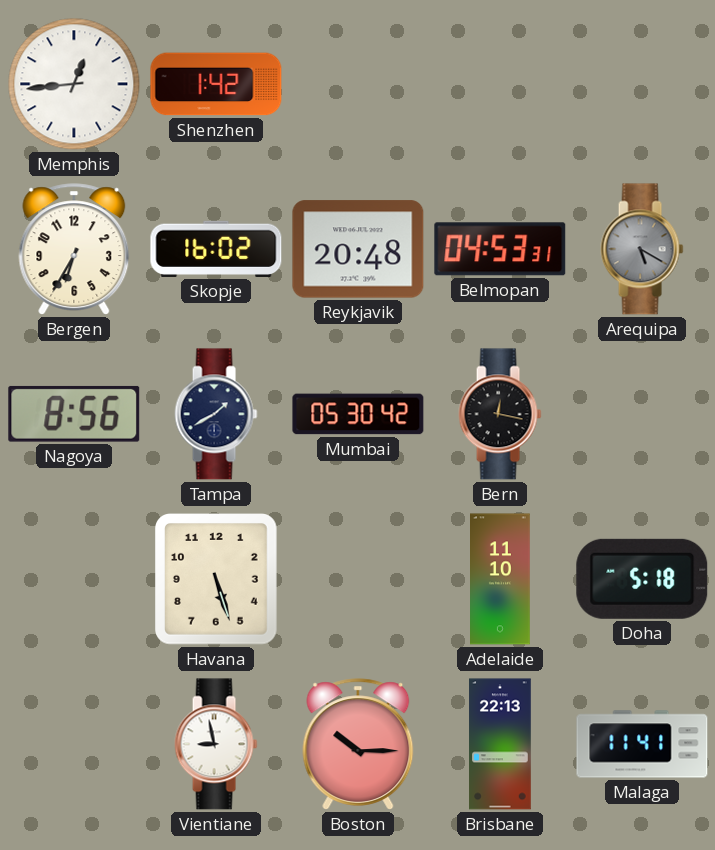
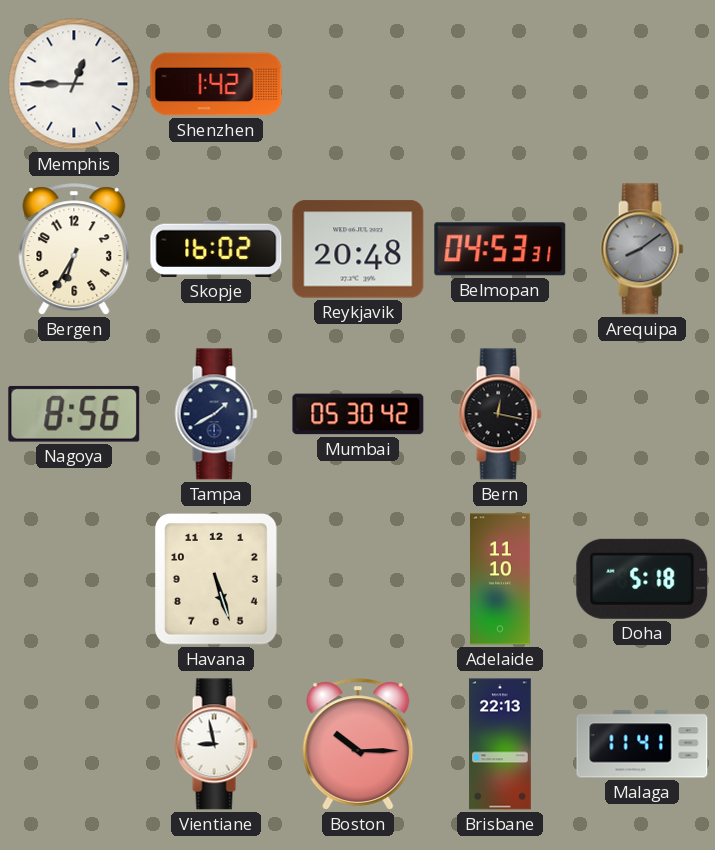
Memphis: 12:44 -> 12:45 (74, 84)
Arequipa: 5:20 -> 8:09 (642, 249)
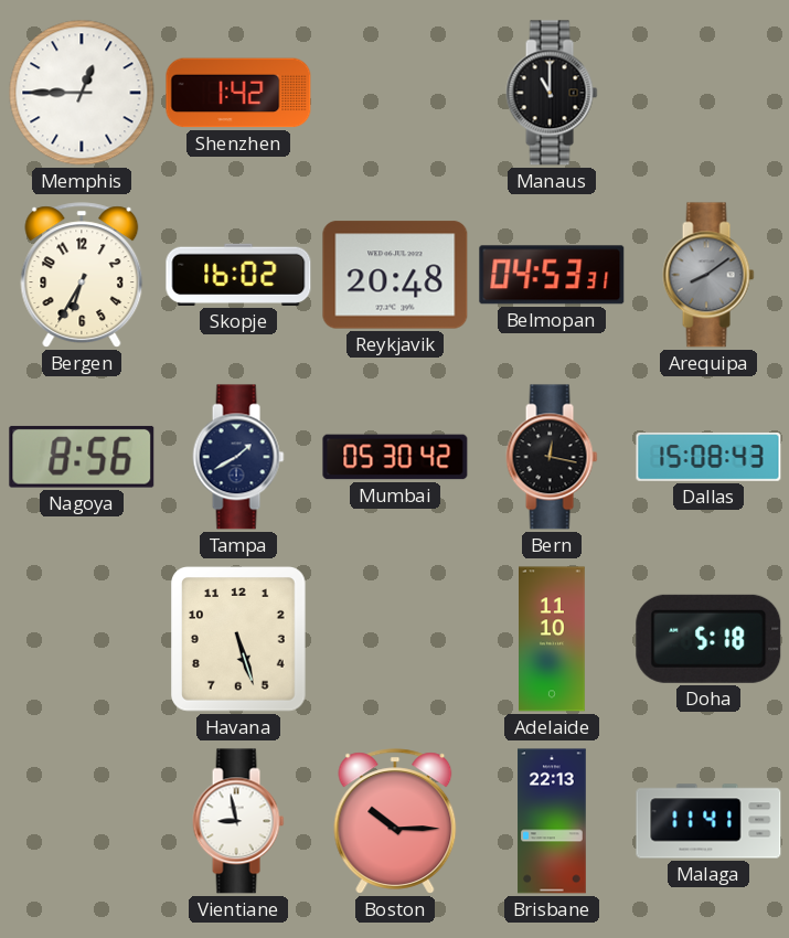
Manaus: none -> 11:00 (552, 93)
Dallas: none -> 15:08 (708, 458)
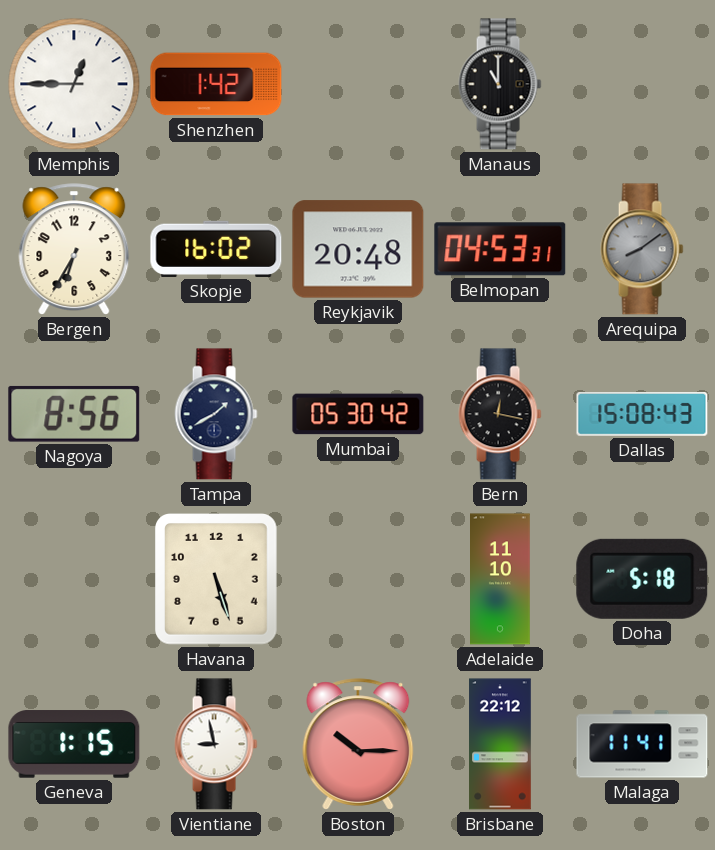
Geneva: none -> 1:15 (74, 744)
Brisbane: 22:13 -> 22:12 (500, 744)
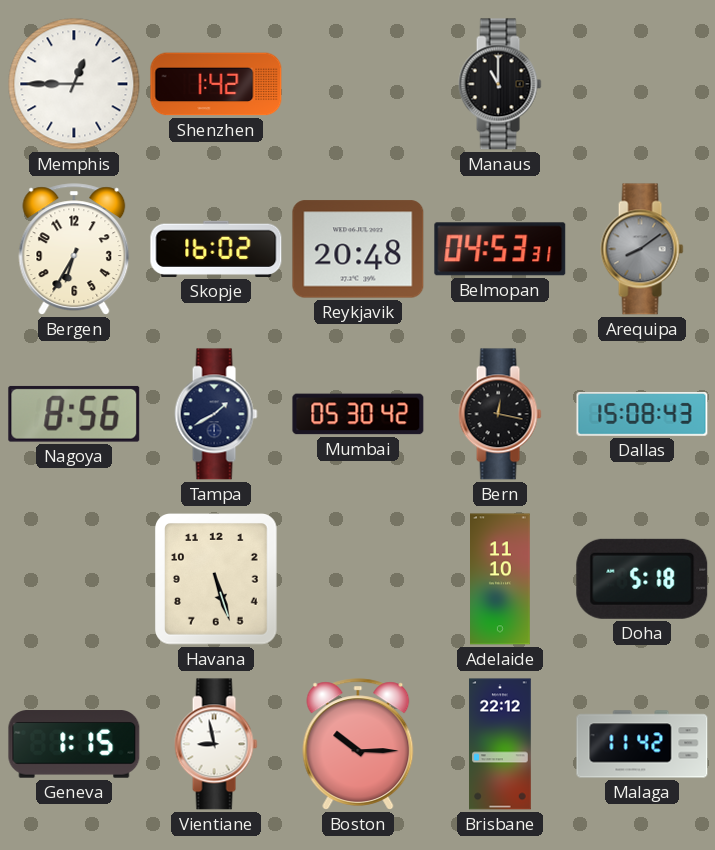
Malaga: 11:41 -> 11:42 (642, 744)
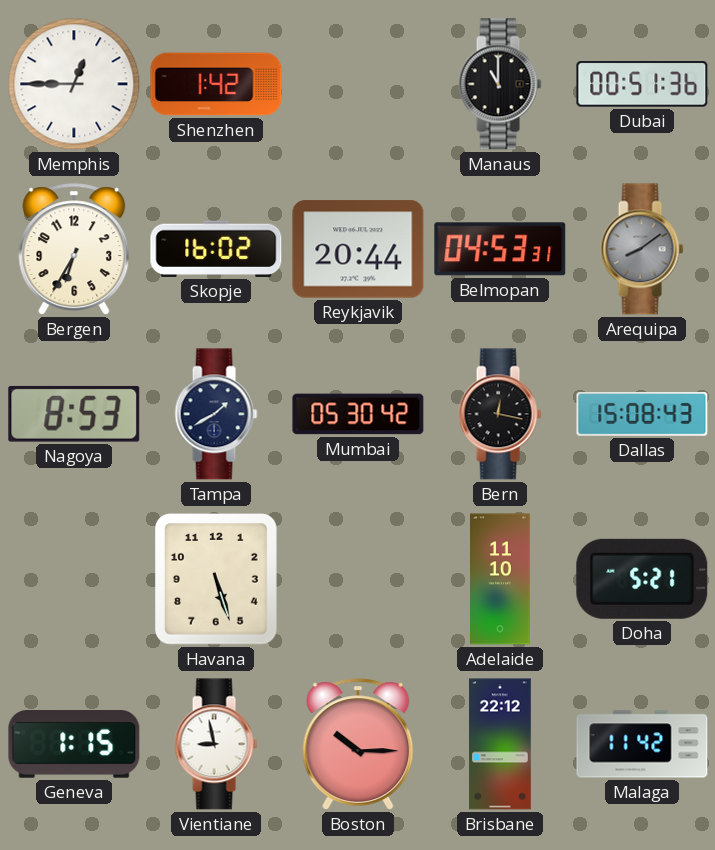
Dubai: none -> 00:51 (642, 84)
Reykjavik: 20:48 -> 20:44 (358, 249)
Nagoya: 8:56 -> 8:53 (74, 414)
Doha: 5:18 -> 5:21 (642, 579)
